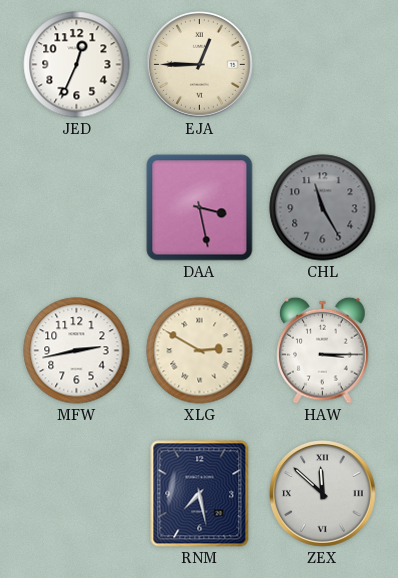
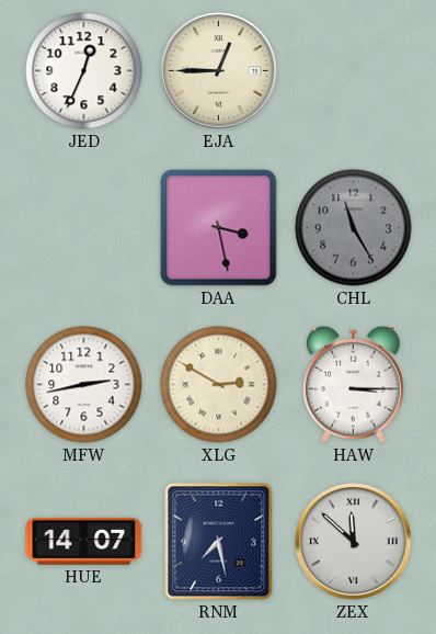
HUE: none -> 14:07 (84, 541)
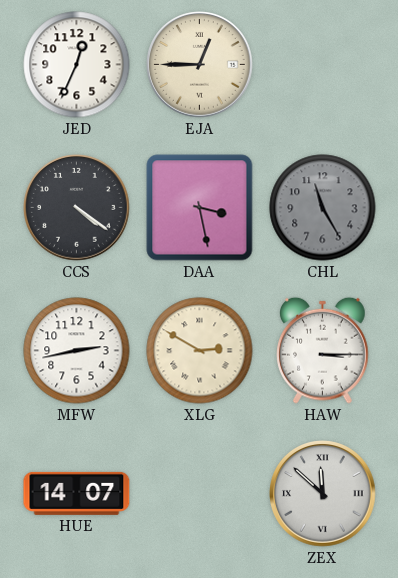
CCS: none -> 4:21 (77, 208)
RNM: 7:28 -> none (219, 542)
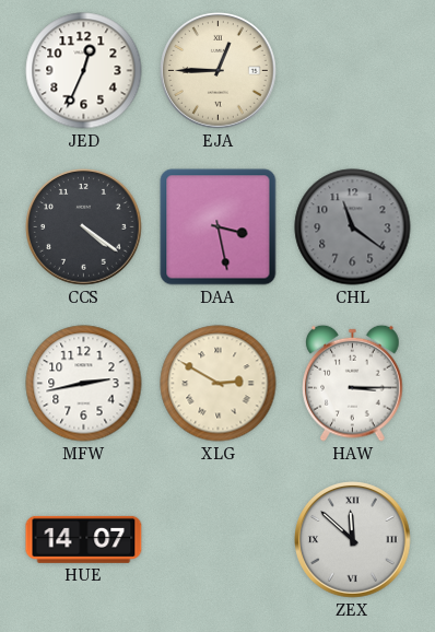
CHL: 11:25 -> 11:21 (353, 227)
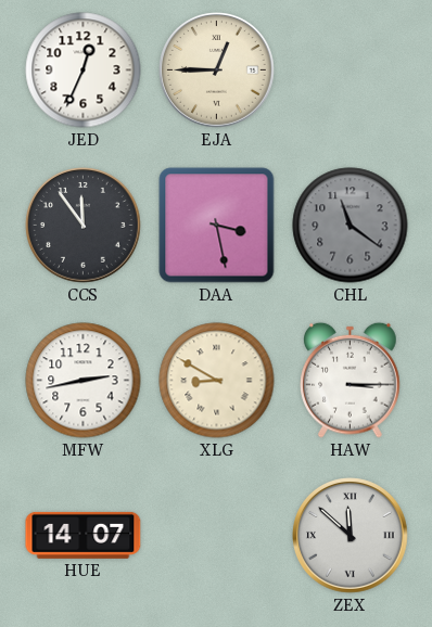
CCS: 4:21 -> 11:54 (84, 226)
XLG: 2:50 -> 8:50 (217, 381)
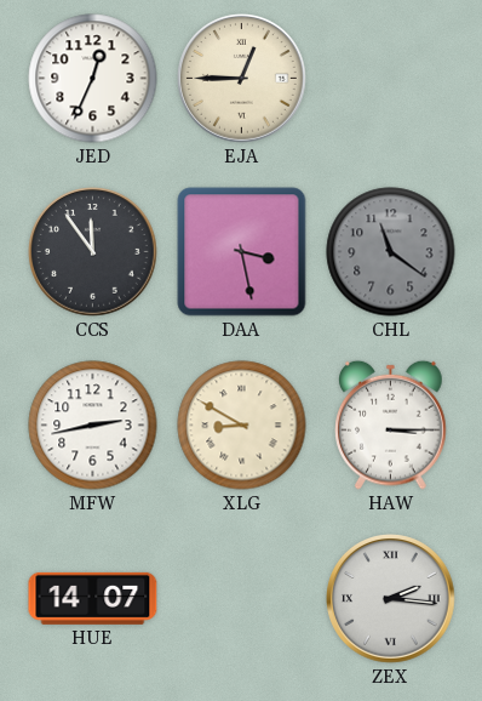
ZEX: 11:52 -> 2:16 (391, 599)
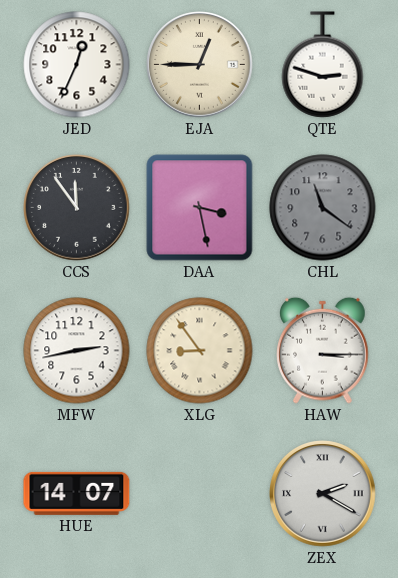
QTE: none -> 2:48 (323, 65)
XLG: 8:50 -> 8:54 (200, 351)
ZEX: 2:16 -> 2:20 (323, 494)
